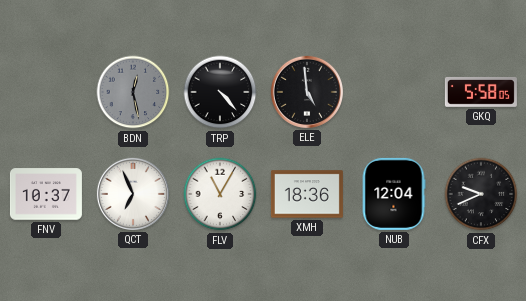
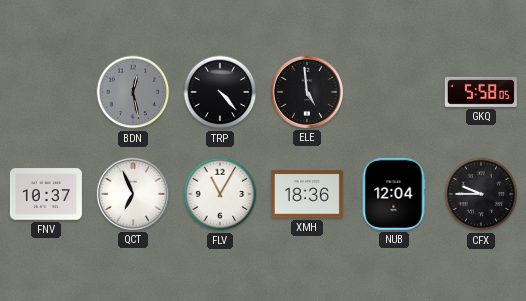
CFX: 9:41 -> 9:45 (481, 194)
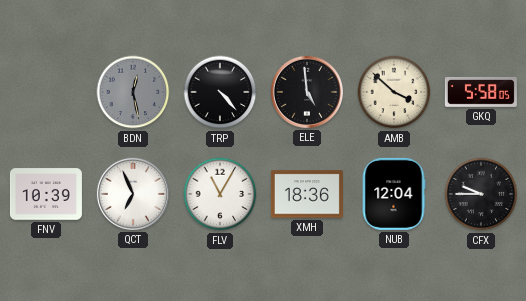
AMB: none -> 3:52 (394, 92)
FNV: 10:37 -> 10:39 (46, 194)
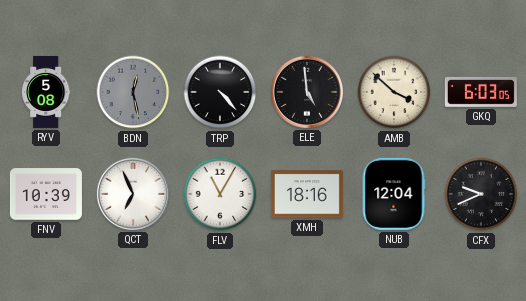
RYV: none -> 5:08 (47, 92)
GKQ: 5:58 -> 6:03 (481, 92)
XMH: 18:36 -> 18:16 (307, 194)
CFX: 9:45 -> 9:41 (481, 194)
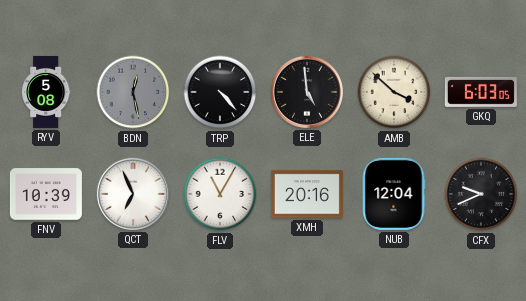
XMH: 18:16 -> 20:16 (307, 194)
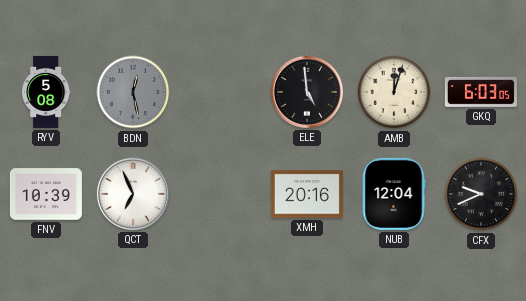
TRP: 4:23 -> none (220, 92)
AMB: 3:52 -> 12:03 (394, 92)
FLV: 11:05 -> none (220, 194)
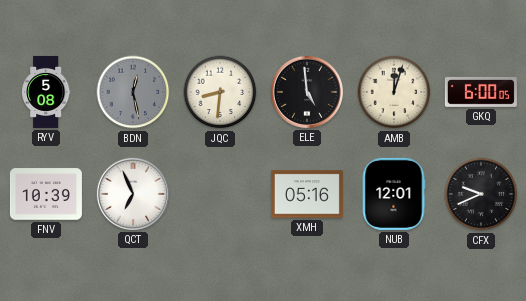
JQC: none -> 8:31 (220, 92)
GKQ: 6:03 -> 6:00 (481, 92)
XMH: 20:16 -> 05:16 (307, 194)
NUB: 12:04 -> 12:01 (394, 194)
